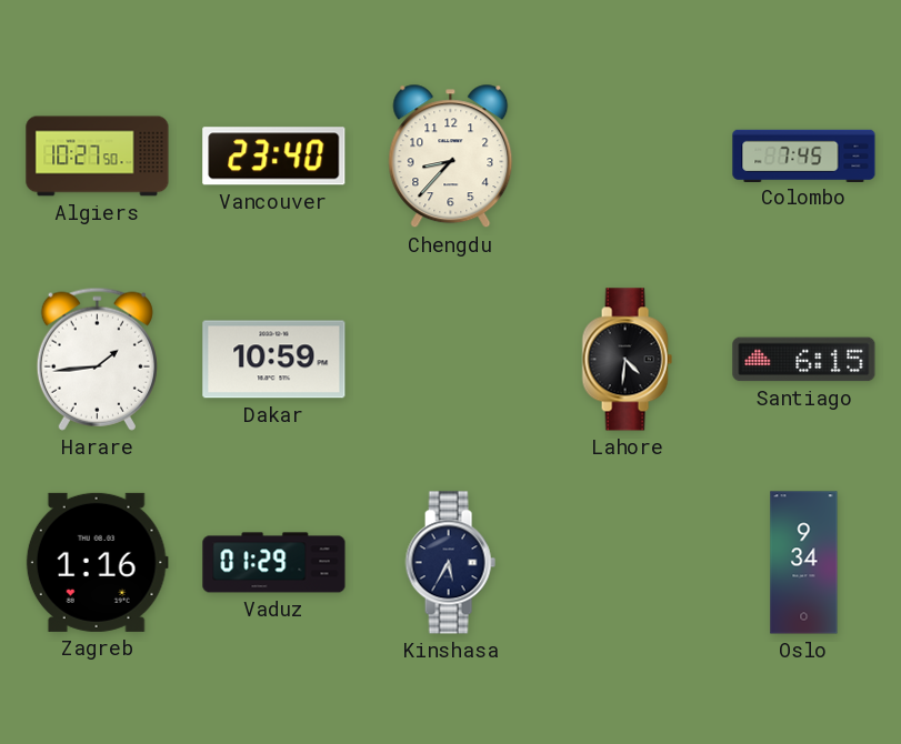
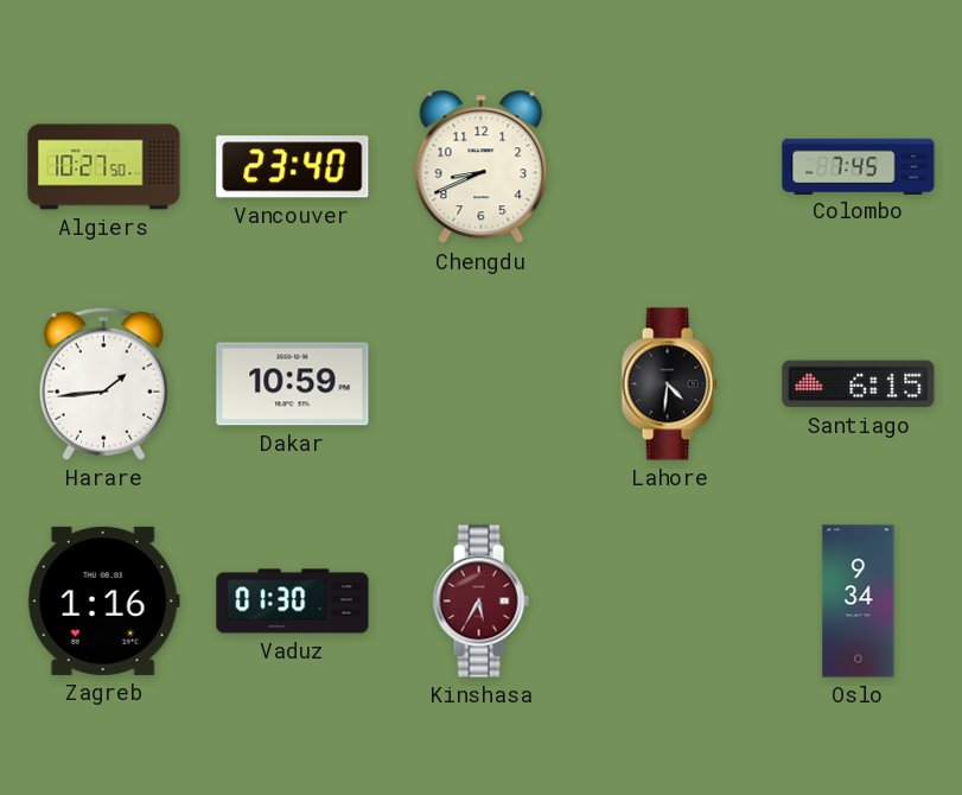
Chengdu: 8:37 -> 8:41 (482, 167)
Vaduz: 01:29 -> 01:30 (293, 602)
Kinshasa dial: navy -> burgundy (480, 602)
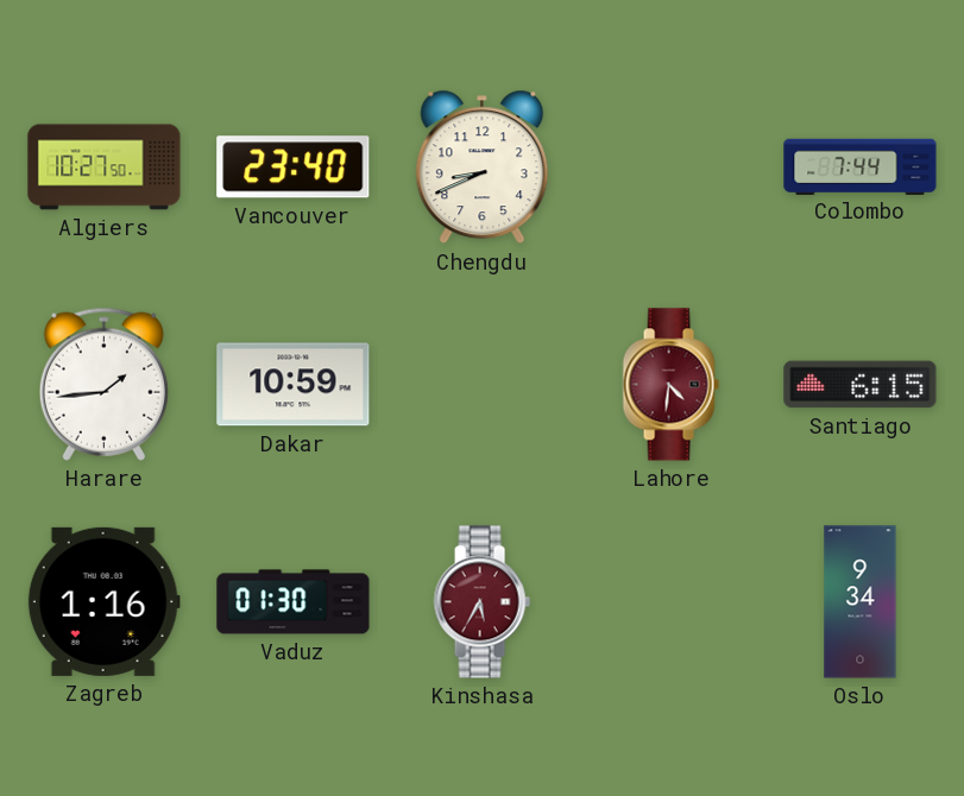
Colombo: 7:45 -> 7:44 (861, 166)
Lahore dial: black -> burgundy (670, 385)
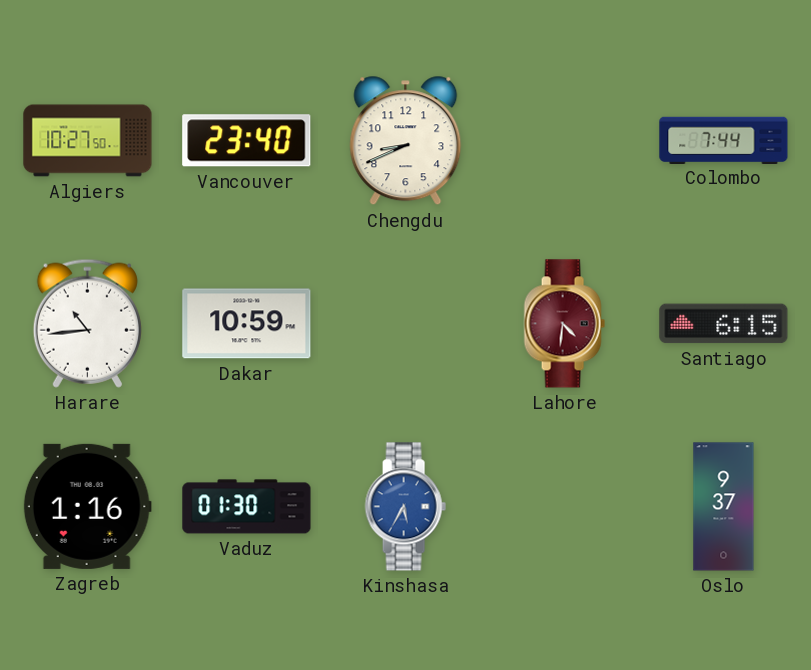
Harare: 1:44 -> 10:44 (87, 323)
Kinshasa dial: burgundy -> blue (405, 507)
Oslo: 9:34 -> 9:37 (724, 507)
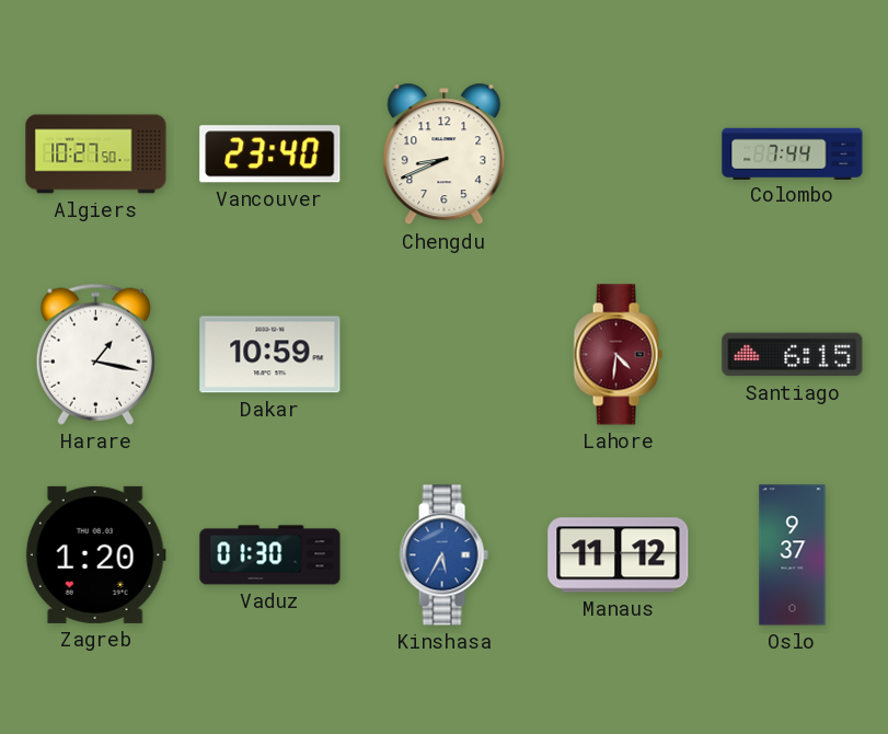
Harare: 10:44 -> 1:17 (95, 354)
Zagreb: 1:16 -> 1:20 (95, 554)
Manaus: none -> 11:12 (619, 555)
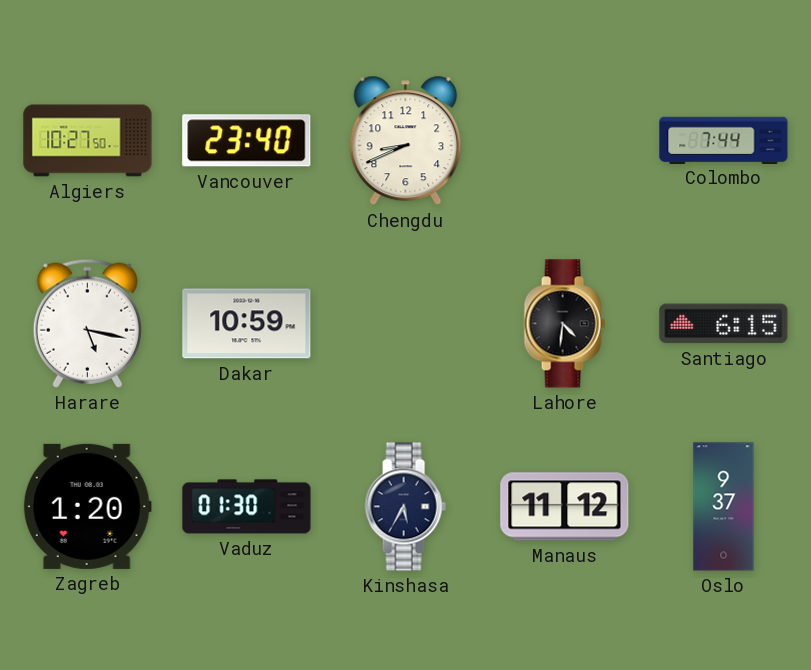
Harare: 1:17 -> 5:17 (87, 323)
Lahore dial: burgundy -> black (564, 324)
Kinshasa dial: blue -> navy (405, 507)
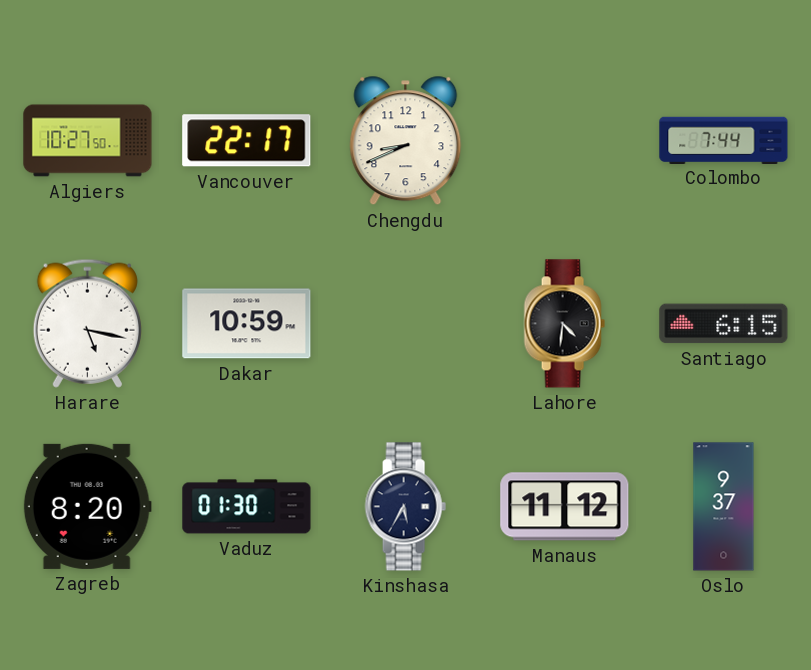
Vancouver: 23:40 -> 22:17 (247, 141)
Zagreb: 1:20 -> 8:20 (87, 506)
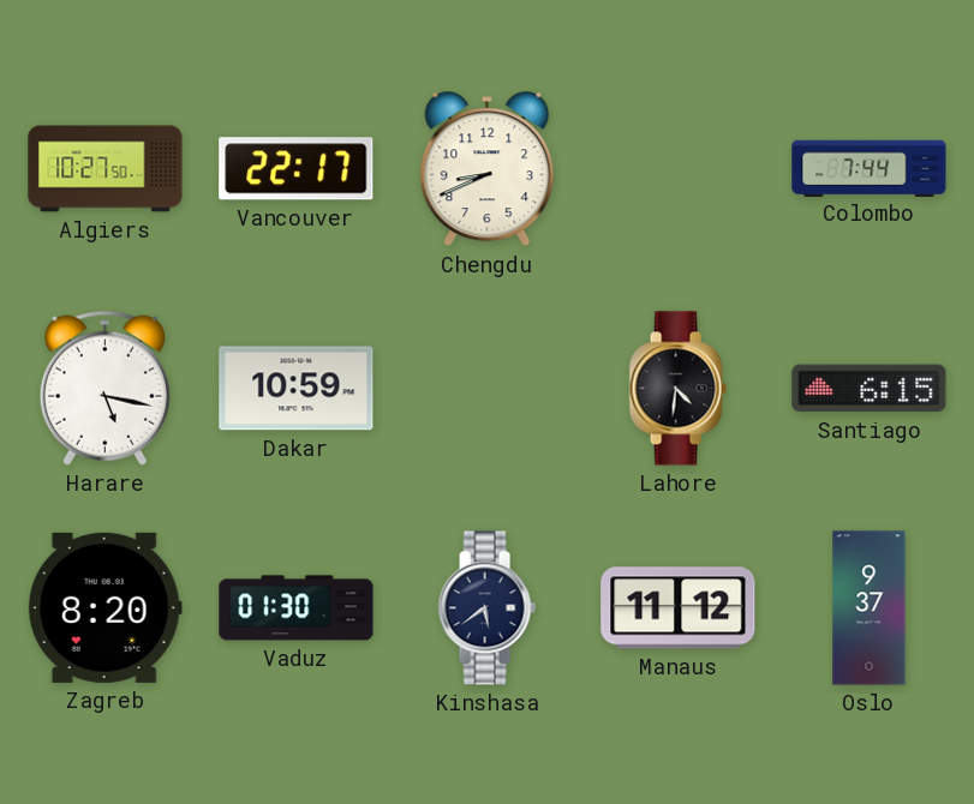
Kinshasa: 5:35 -> 5:39 (486, 608)
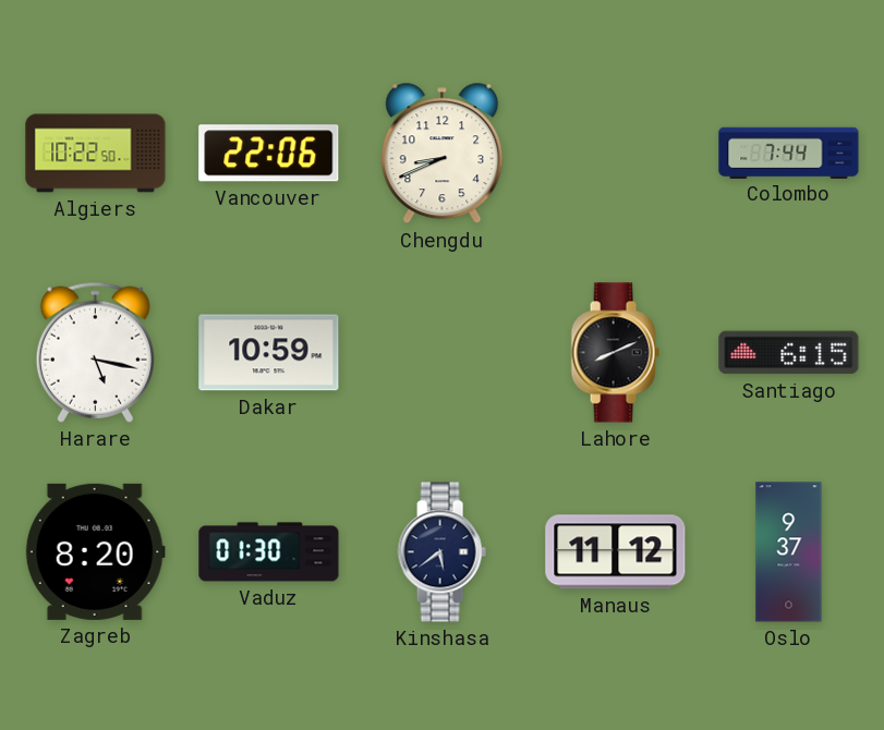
Algiers: 10:27 -> 10:22 (96, 154)
Vancouver: 22:17 -> 22:06 (269, 154)
Lahore: 4:31 -> 8:11 (615, 353)
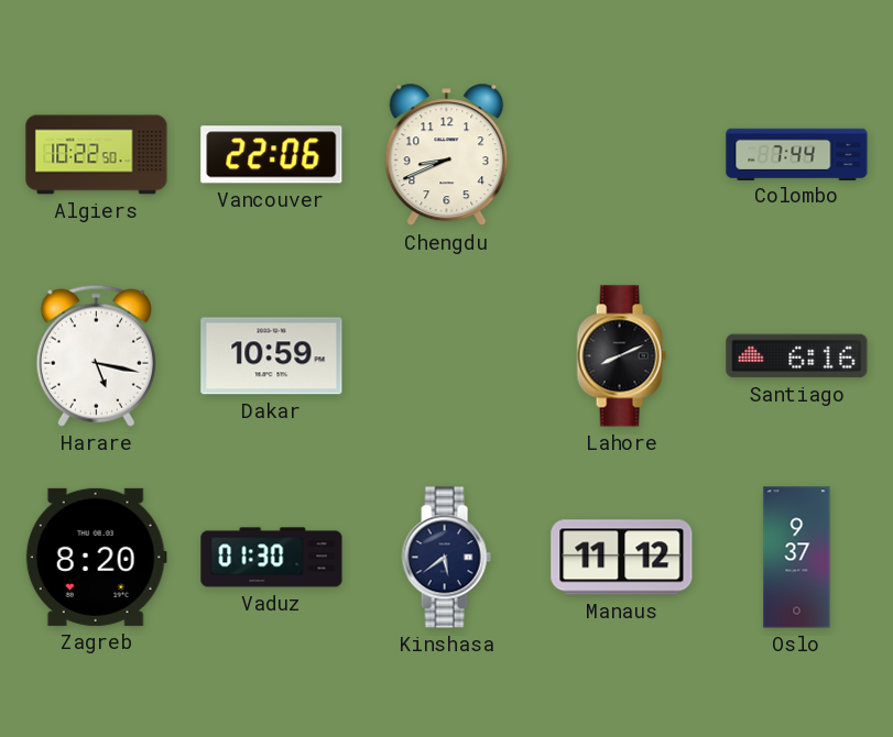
Santiago: 6:15 -> 6:16 (797, 356)
